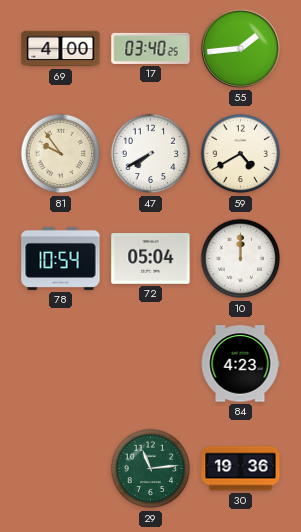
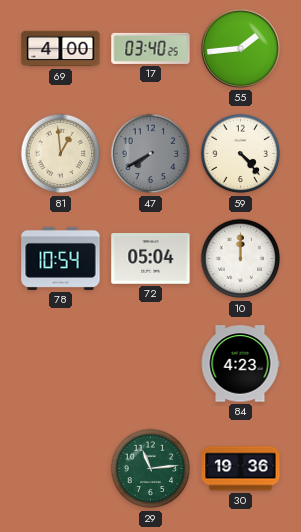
81: 9:54 -> 12:59 (61, 154)
47 dial: white -> grey (151, 154)
59: 4:40 -> 4:23 (241, 154)
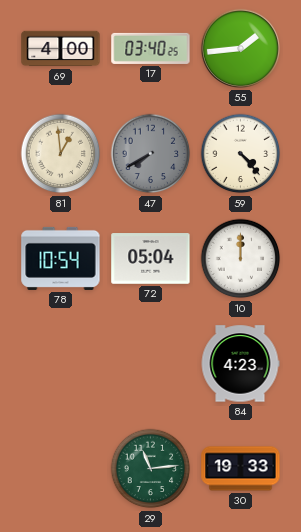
30: 19:36 -> 19:33 (241, 469)
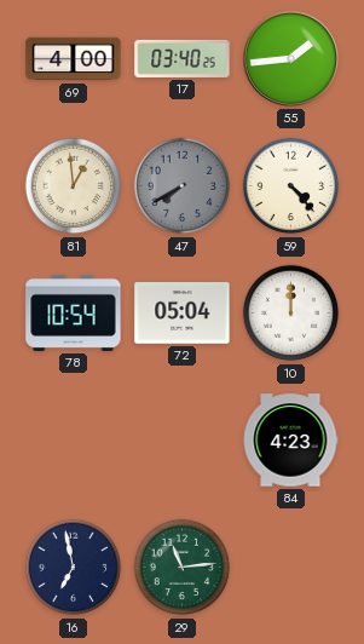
16: none -> 6:58 (74, 568)
30: 19:33 -> none (241, 469)
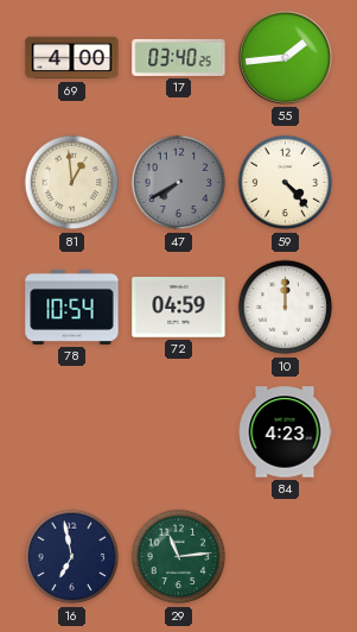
72: 05:04 -> 04:59 (179, 308)
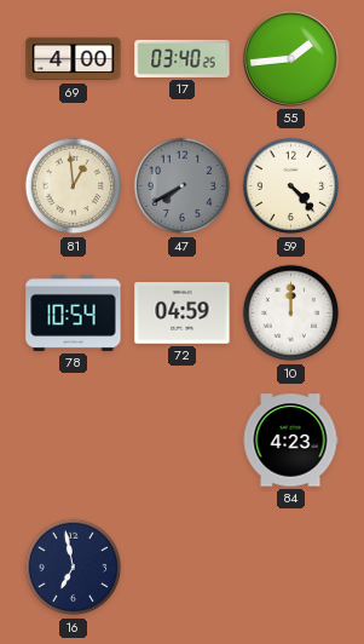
29: 11:14 -> none (179, 557)
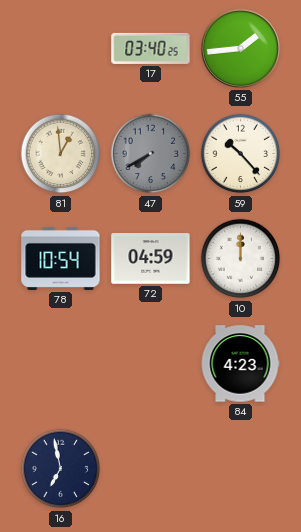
69: 4:00 -> none (74, 59)
59: 4:23 -> 10:23 (241, 154)
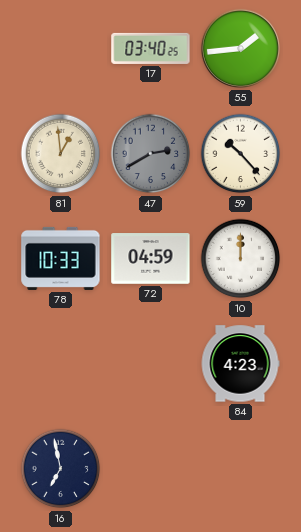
47: 7:40 -> 2:40 (151, 154)
78: 10:54 -> 10:33 (61, 258)
